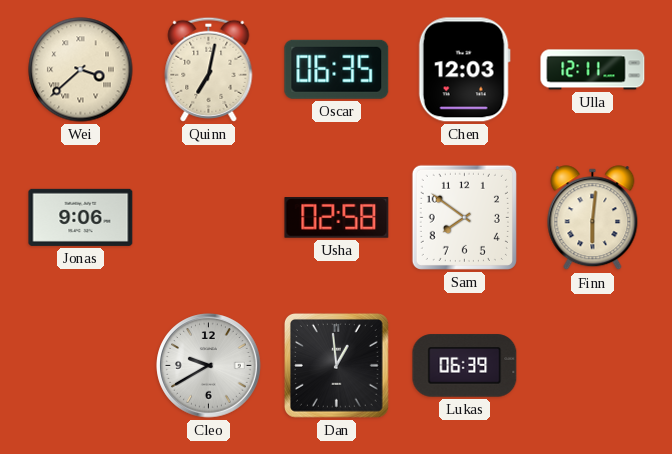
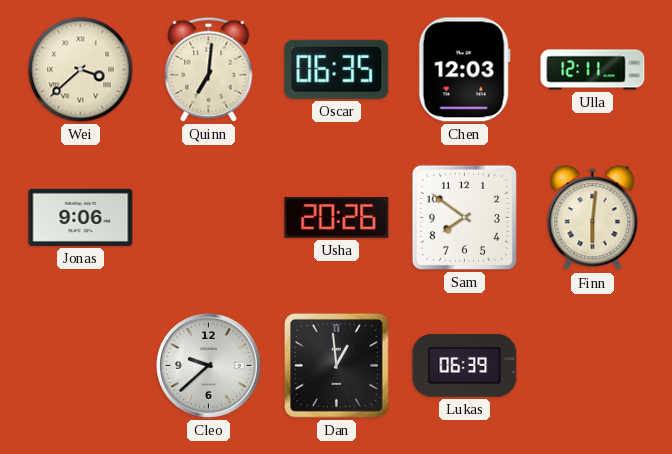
Quinn: 7:02 -> 7:01 (209, 69)
Usha: 02:58 -> 20:26 (337, 218)
Cleo: 9:40 -> 9:38 (209, 366)
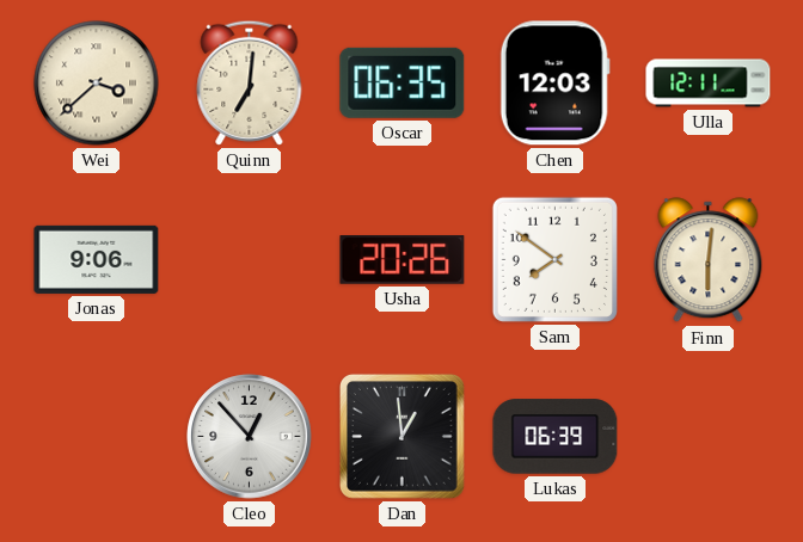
Cleo: 9:38 -> 12:53 (250, 437)
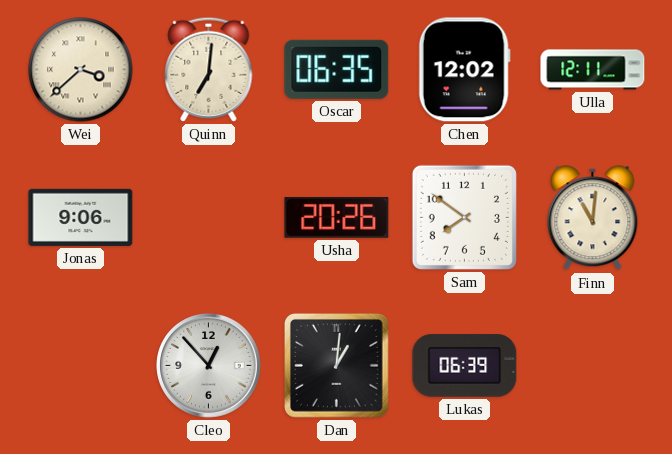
Chen: 12:03 -> 12:02 (464, 70)
Finn: 6:01 -> 11:01 (593, 218)
Dan: 12:59 -> 1:01 (336, 365)
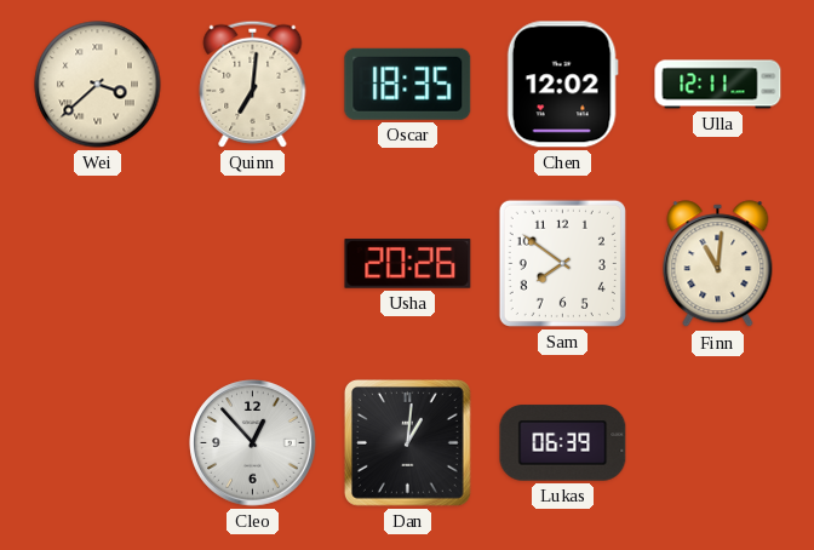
Oscar: 06:35 -> 18:35 (408, 84)
Jonas: 9:06 -> none (81, 217)
